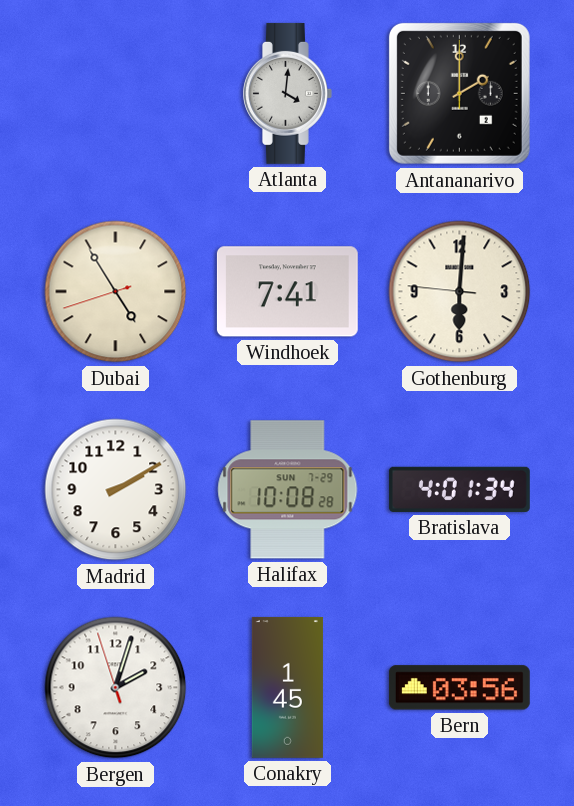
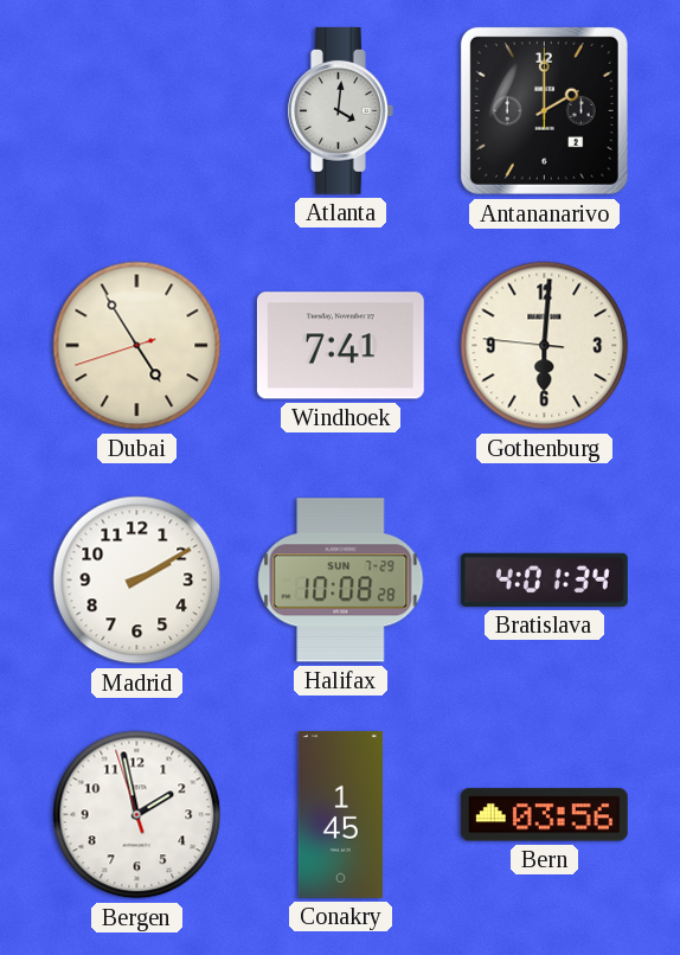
Bergen: 2:02 -> 1:57 (137, 815)
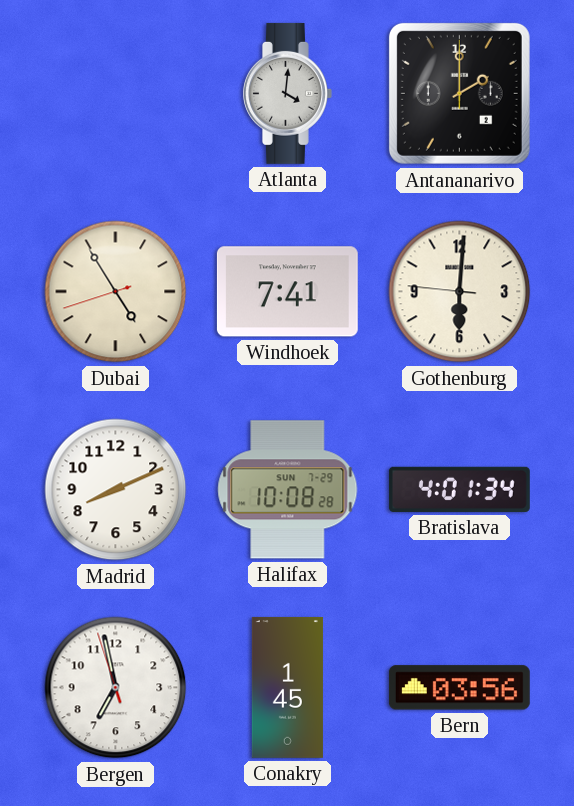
Madrid: 2:10 -> 8:11 (116, 490)
Bergen: 1:57 -> 6:57 (116, 688)
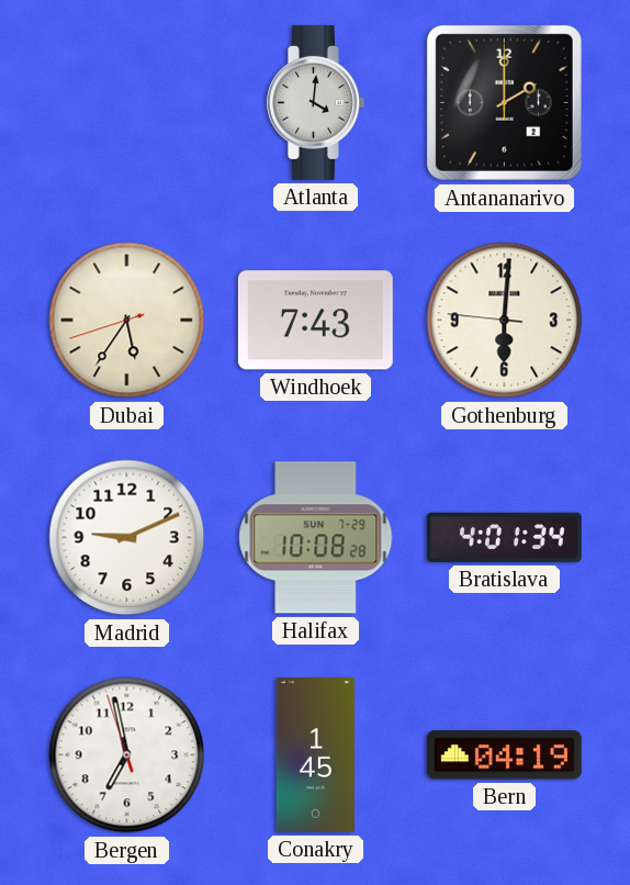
Dubai: 4:54 -> 5:35 (127, 321)
Windhoek: 7:41 -> 7:43 (315, 321)
Madrid: 8:11 -> 9:11 (127, 538)
Bern: 03:56 -> 04:19 (504, 755)
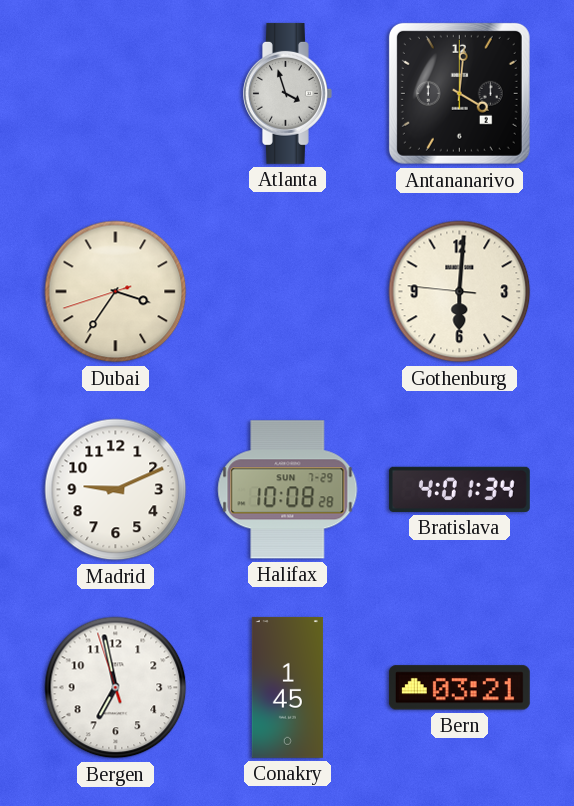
Atlanta: 4:01 -> 3:57 (287, 93)
Antananarivo: 2:00 -> 4:01 (459, 93)
Dubai: 5:35 -> 3:35 (116, 292)
Windhoek: 7:43 -> none (315, 321)
Bern: 04:19 -> 03:21 (459, 688)
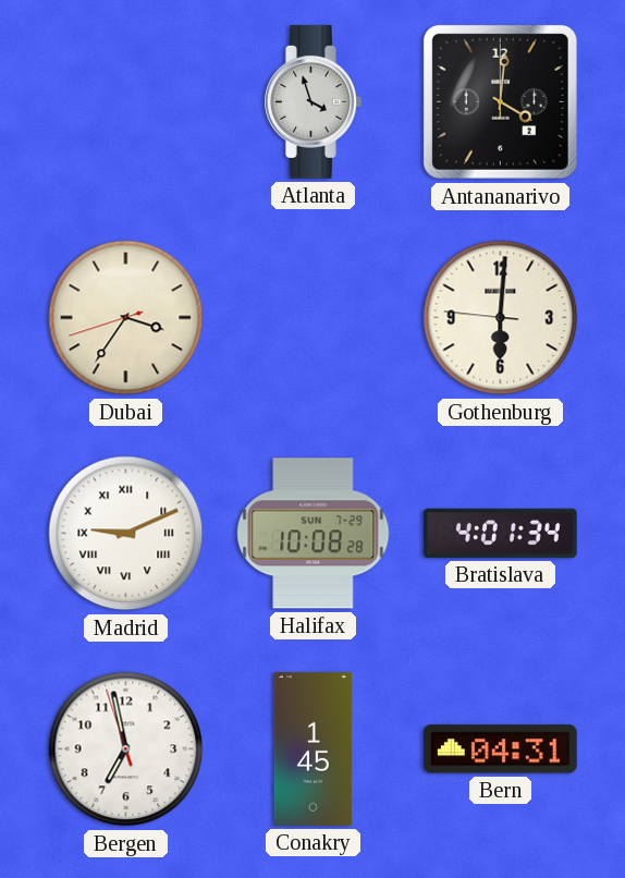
Madrid numerals: Arabic -> Roman (126, 534)
Bern: 03:21 -> 04:31 (500, 749)
